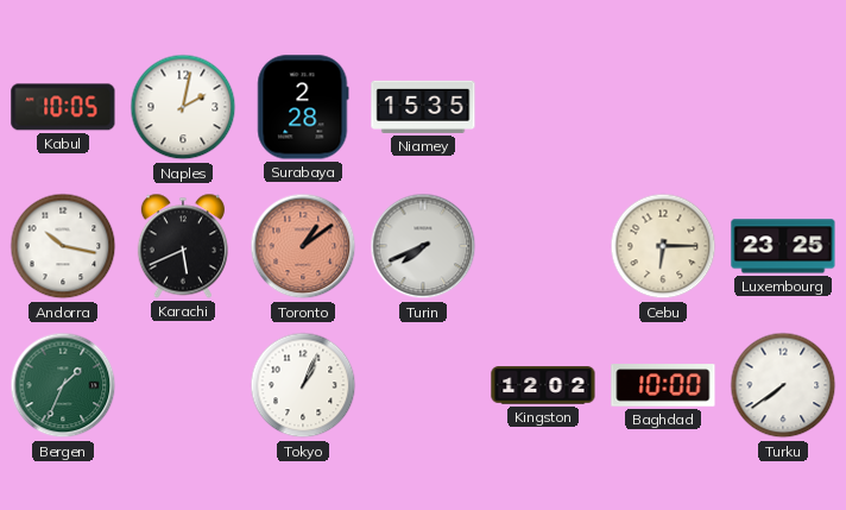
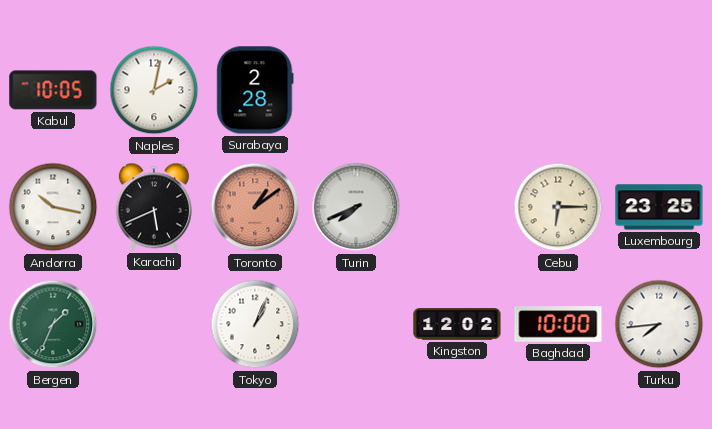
Niamey: 15:35 -> none (423, 107)
Turku: 7:39 -> 7:44 (659, 324)
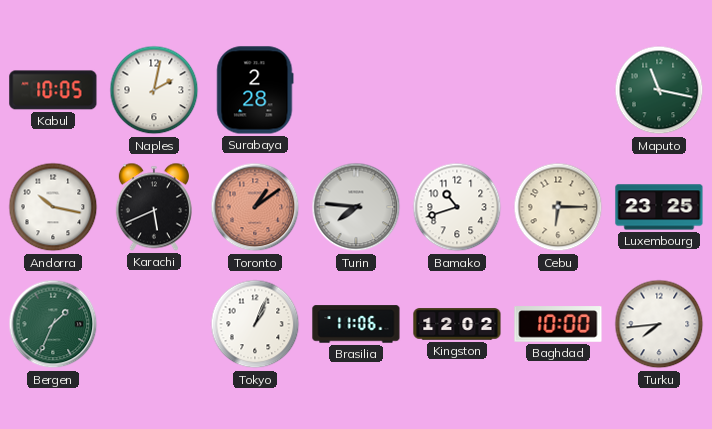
Maputo: none -> 11:17 (659, 90)
Turin: 7:41 -> 7:46 (356, 207)
Bamako: none -> 10:42 (457, 207)
Brasilia: none -> 11:06 (356, 324)
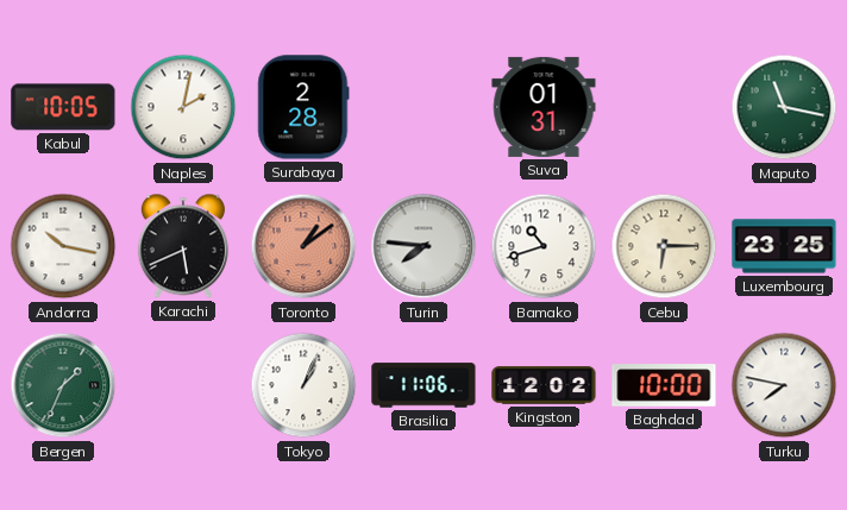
Suva: none -> 01:31 (544, 107)
Turku: 7:44 -> 7:47 (784, 385)
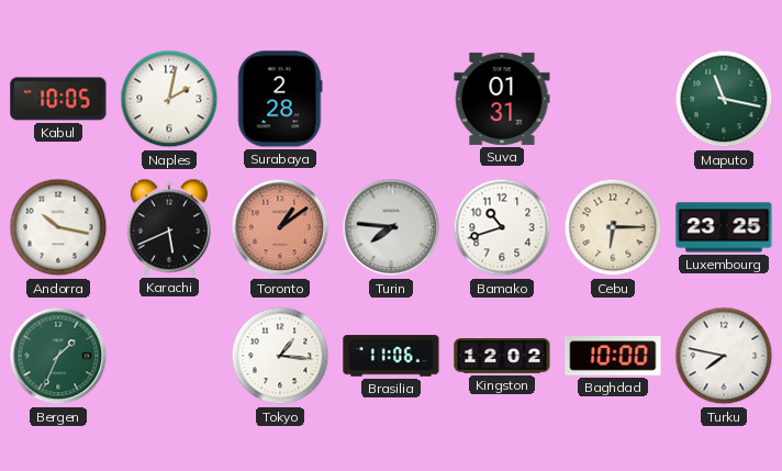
Tokyo: 1:04 -> 1:16 (280, 356)
